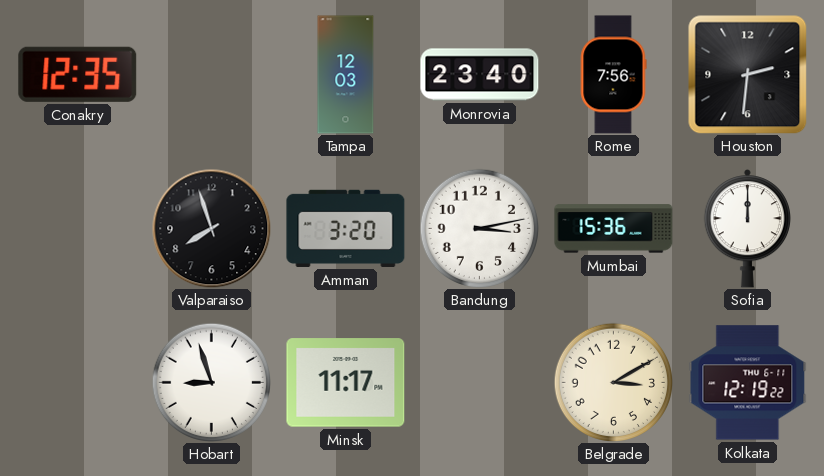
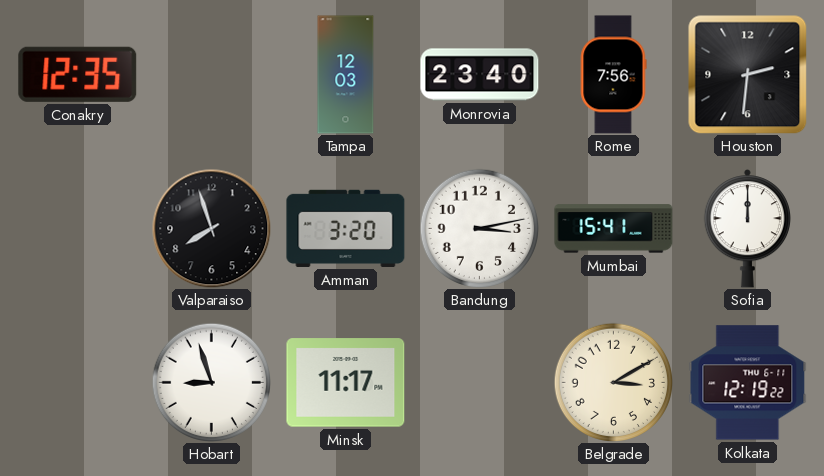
Mumbai: 15:36 -> 15:41 (614, 229)
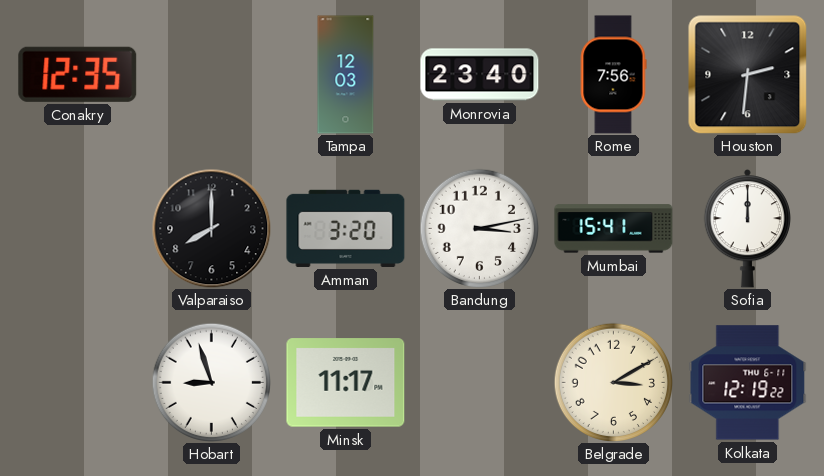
Valparaiso: 7:57 -> 8:00 (212, 229)
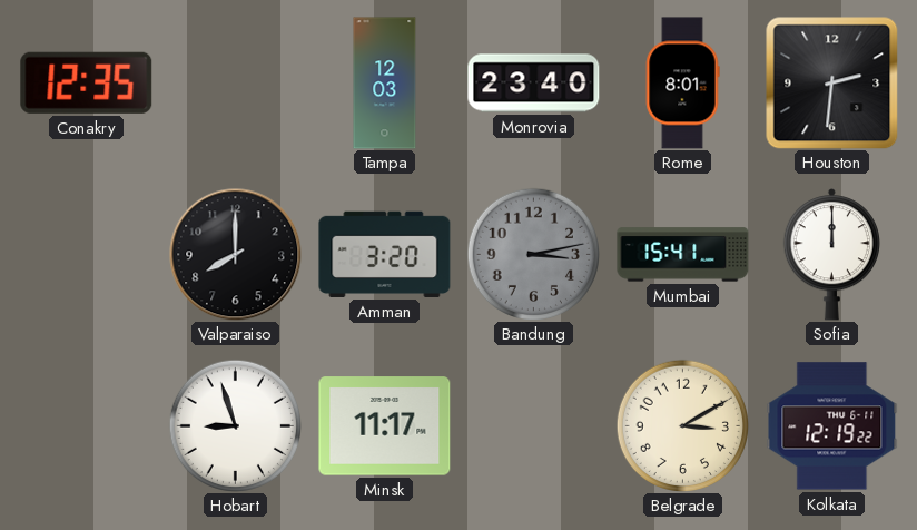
Rome: 7:56 -> 8:01 (682, 84)
Bandung dial: white -> grey (533, 254)
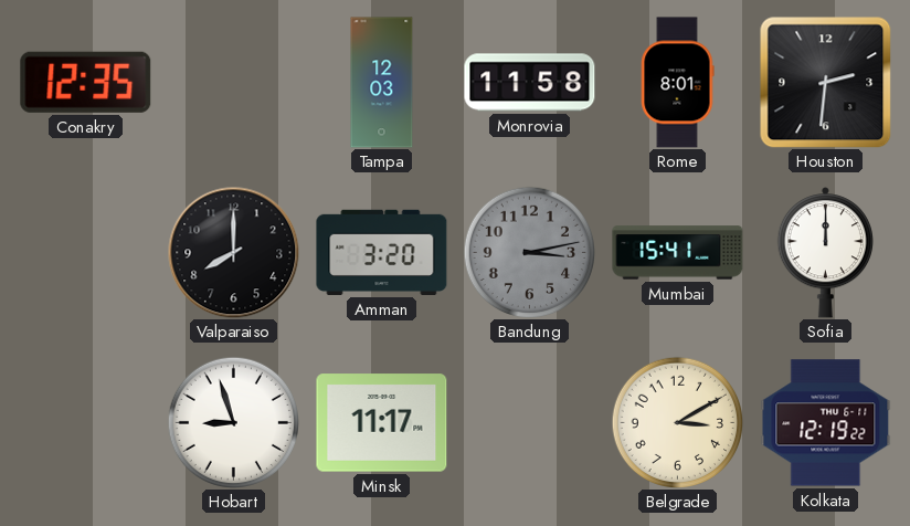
Monrovia: 23:40 -> 11:58 (530, 83)
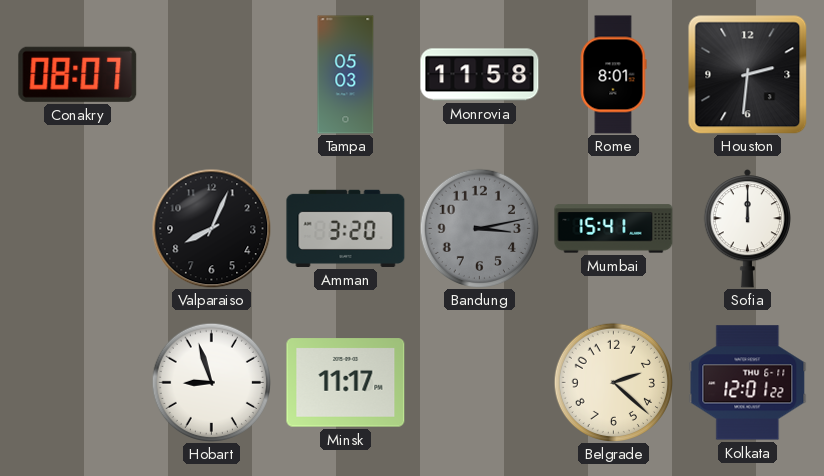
Conakry: 12:35 -> 08:07 (78, 74)
Tampa: 12:03 -> 05:03 (346, 75)
Valparaiso: 8:00 -> 8:04 (212, 229)
Belgrade: 3:10 -> 2:22 (613, 382)
Kolkata: 12:19 -> 12:01 (748, 383)
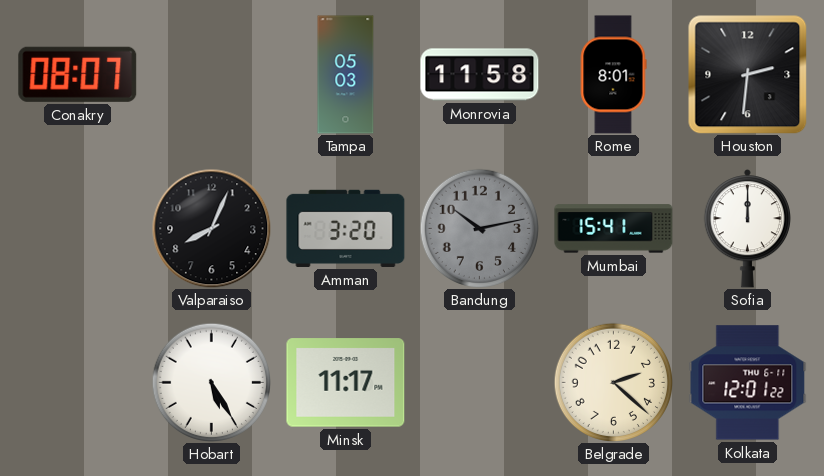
Bandung: 3:13 -> 10:13 (479, 228)
Hobart: 8:57 -> 5:25 (211, 382)
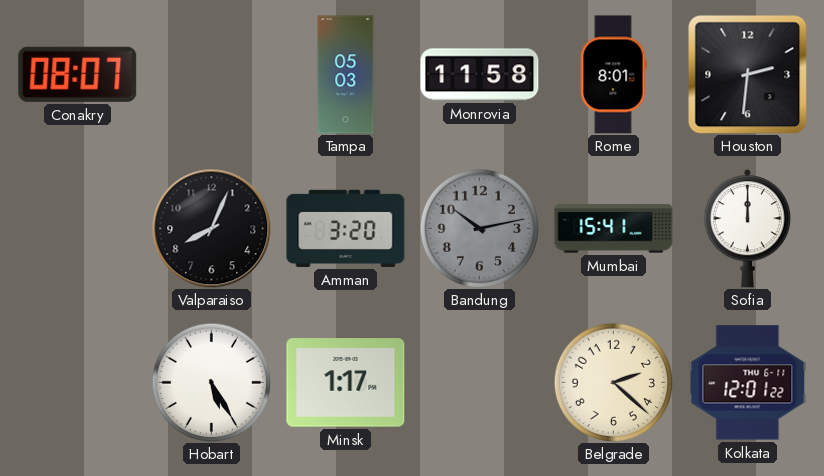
Minsk: 11:17 -> 1:17 (346, 383)
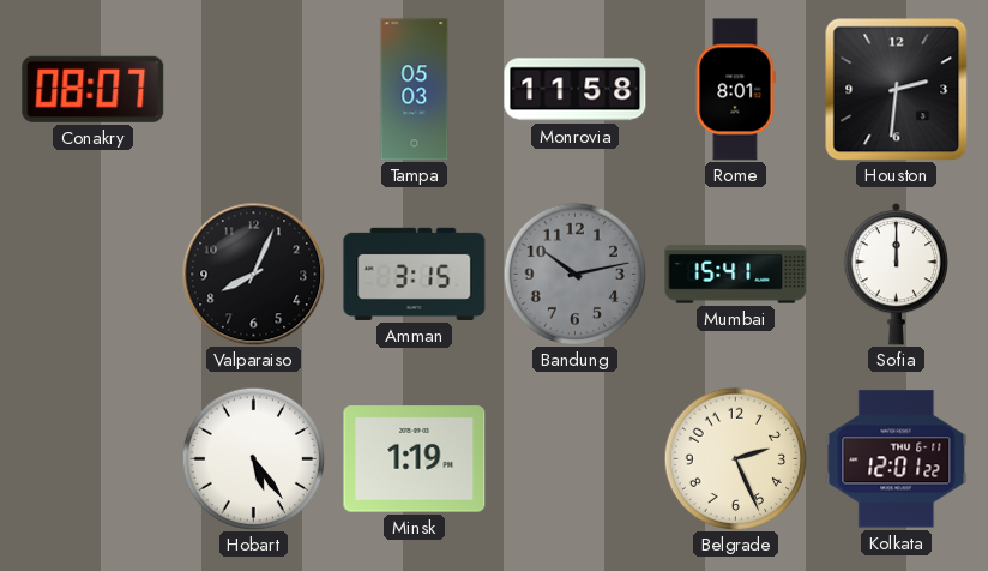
Amman: 3:20 -> 3:15 (415, 274)
Hobart: 5:25 -> 5:24 (253, 458)
Minsk: 1:17 -> 1:19 (415, 459)
Belgrade: 2:22 -> 2:26 (735, 458)
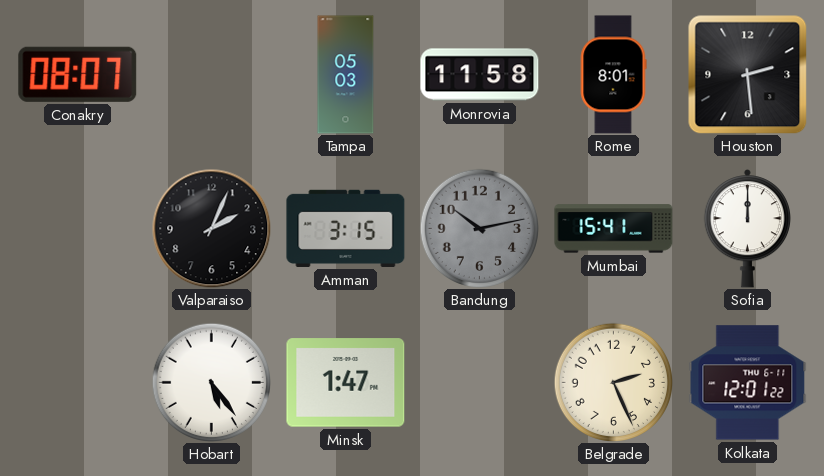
Houston: 2:31 -> 2:29 (747, 74)
Valparaiso: 8:04 -> 2:04 (212, 229)
Minsk: 1:19 -> 1:47 (346, 383)
